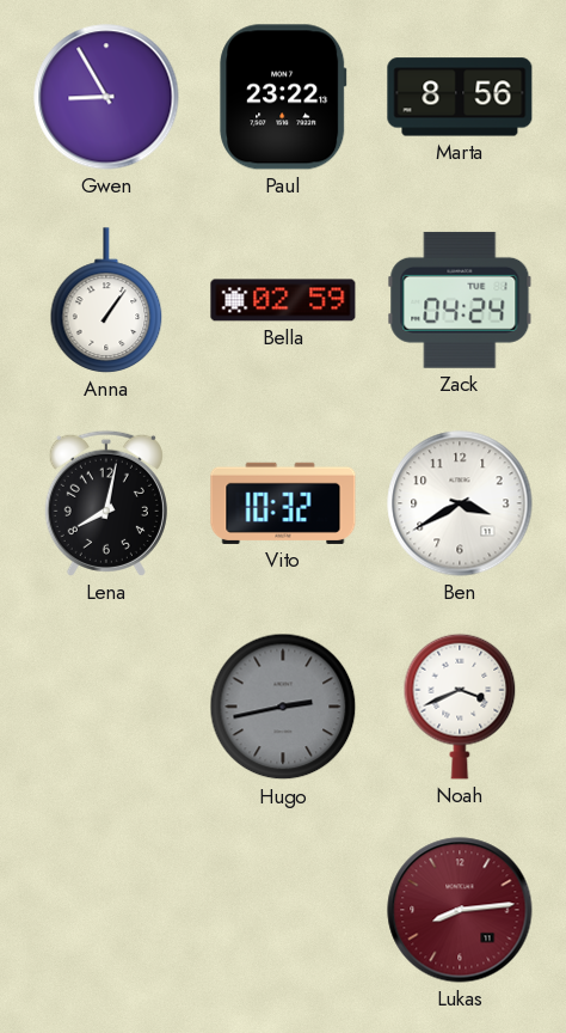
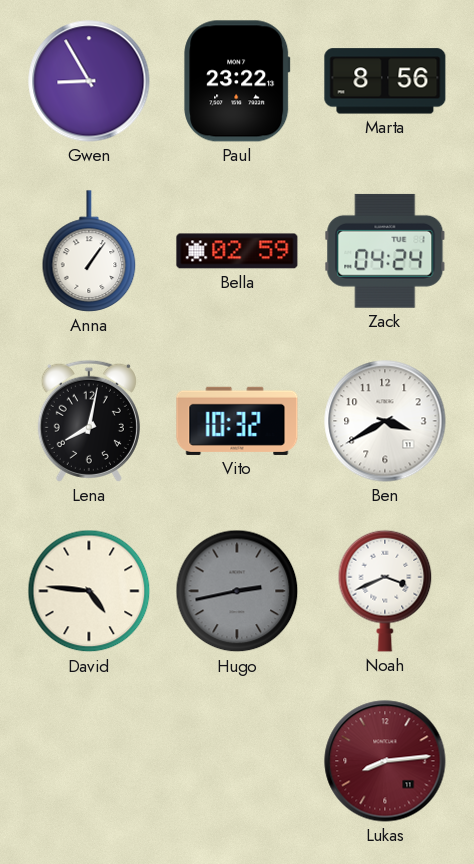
David: none -> 4:46 (89, 591)
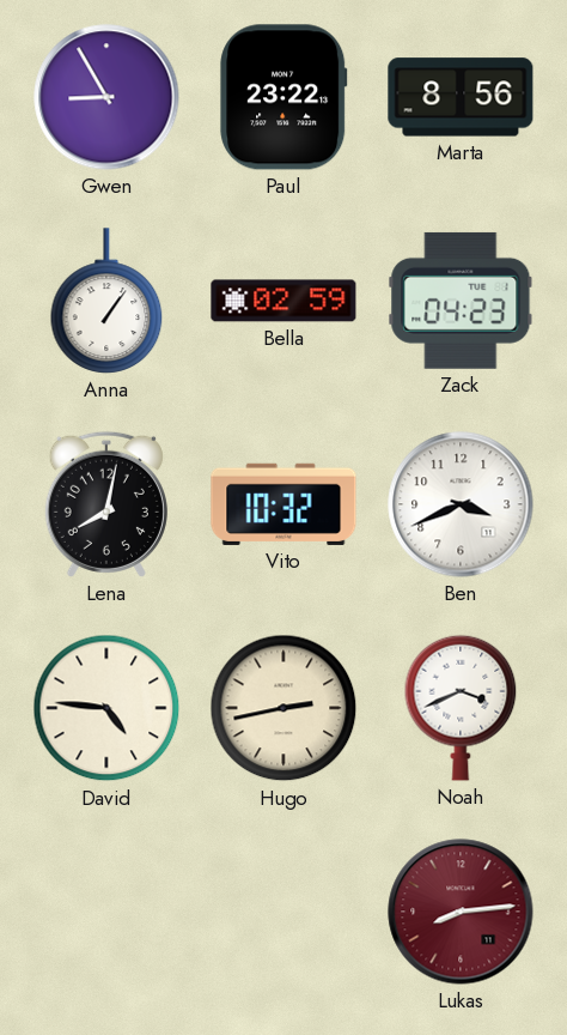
Zack: 04:24 -> 04:23 (461, 301)
Ben: 3:40 -> 3:41 (461, 504)
Hugo dial: grey -> cream (283, 708)
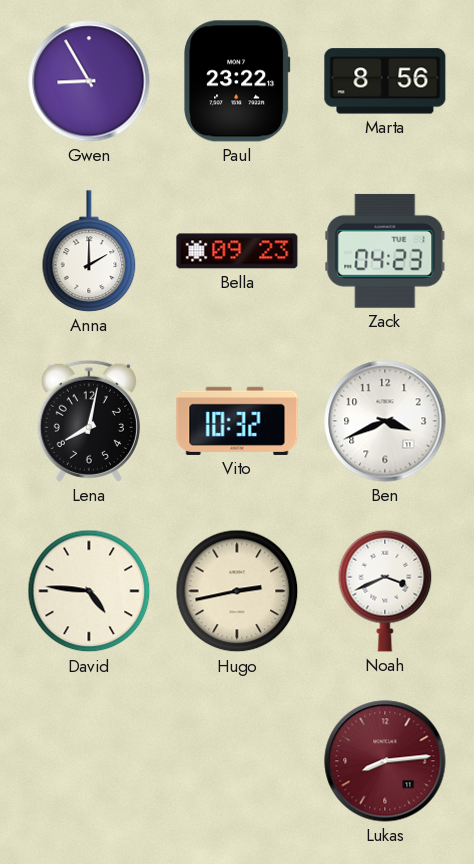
Anna: 1:06 -> 2:00 (89, 251)
Bella: 02:59 -> 09:23 (237, 251)
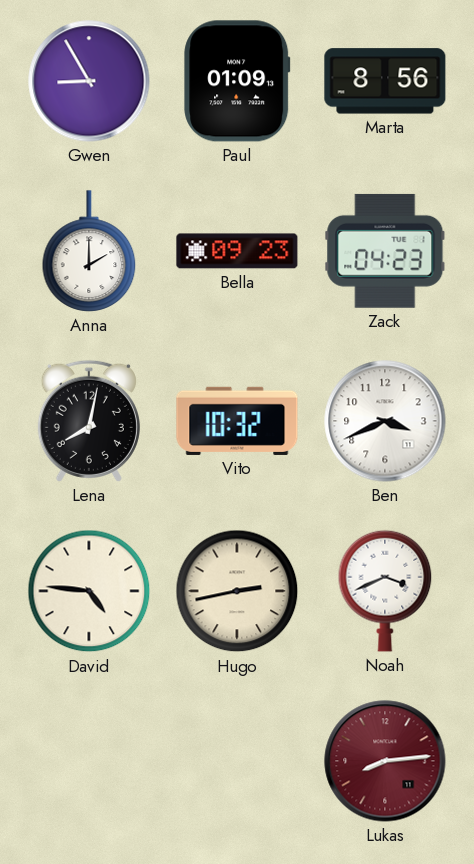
Paul: 23:22 -> 01:09 (237, 81)
